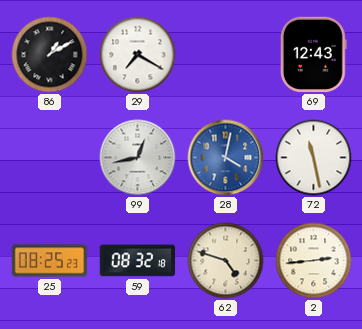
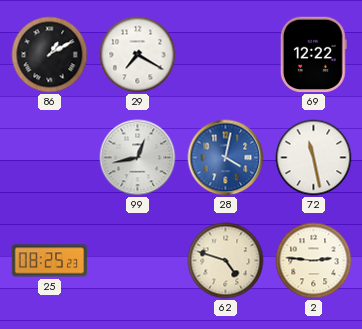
69: 12:43 -> 12:22 (313, 55)
59: 08:32 -> none (138, 261)
2: 2:44 -> 2:46 (314, 261)
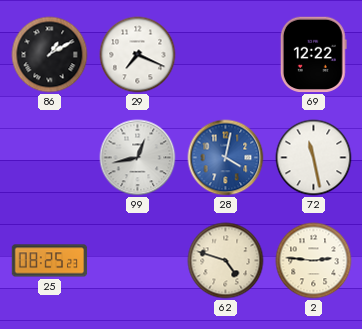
29: 7:20 -> 7:19 (138, 55)
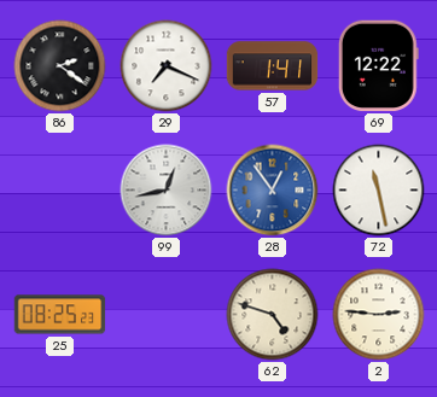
86: 1:10 -> 2:21 (60, 66)
57: none -> 1:41 (273, 66)
28: 4:02 -> 12:54 (273, 191)
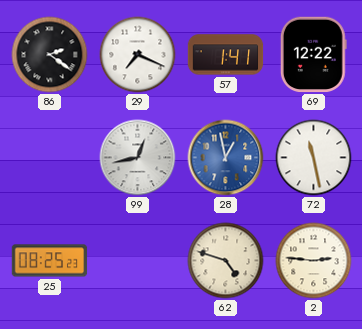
28: 12:54 -> 12:58 (226, 158)
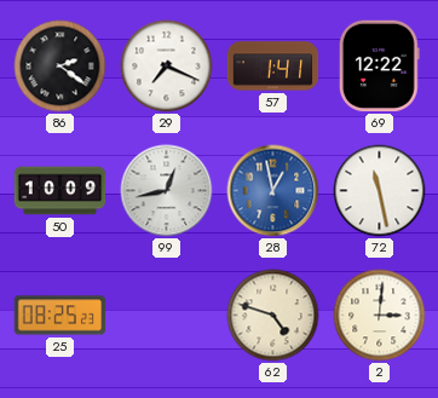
50: none -> 10:09 (60, 191)
2: 2:46 -> 3:01 (380, 316)
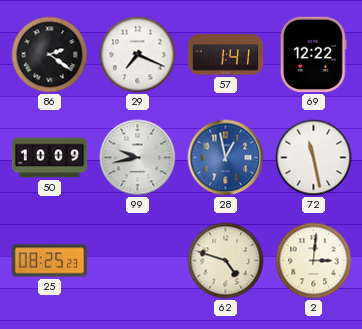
99: 12:43 -> 9:43 (138, 158)
